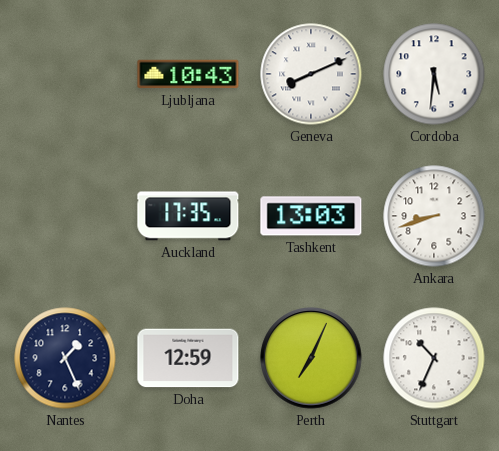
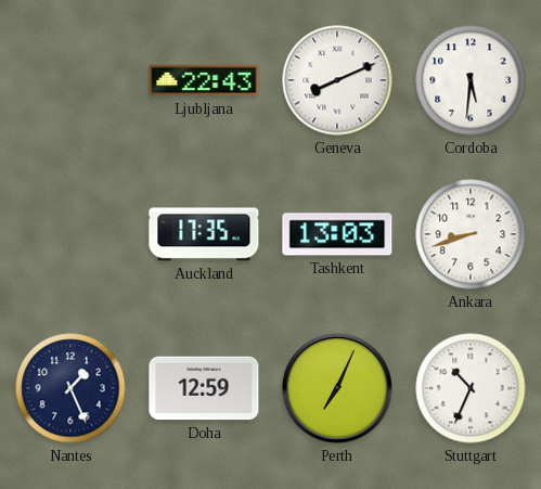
Ljubljana: 10:43 -> 22:43 (204, 80)
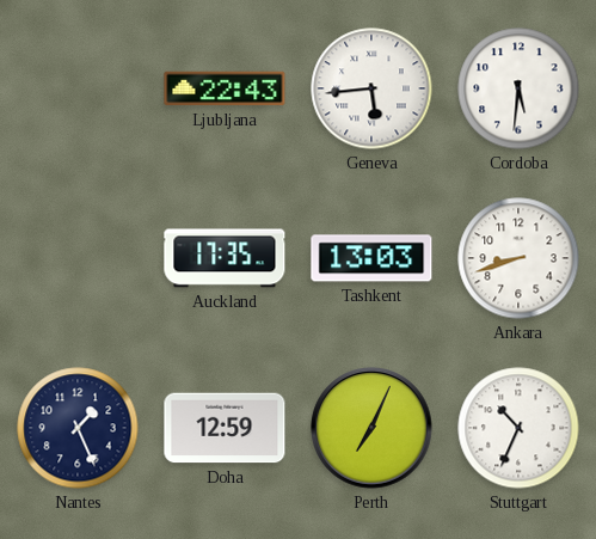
Geneva: 8:11 -> 5:44 (371, 88)
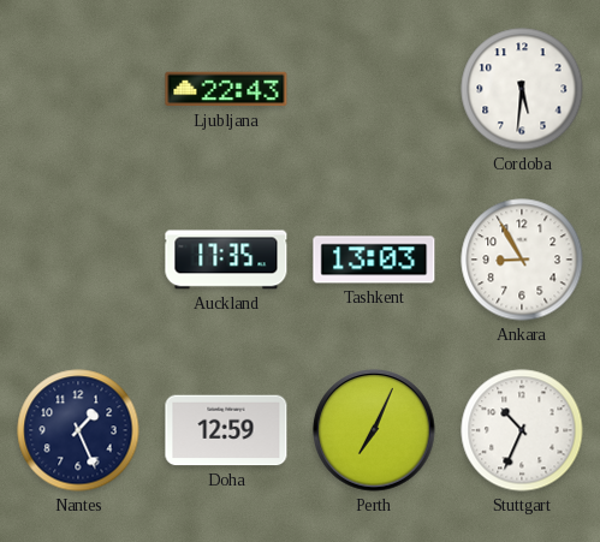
Geneva: 5:44 -> none (371, 88)
Ankara: 8:42 -> 8:55 (522, 260)
